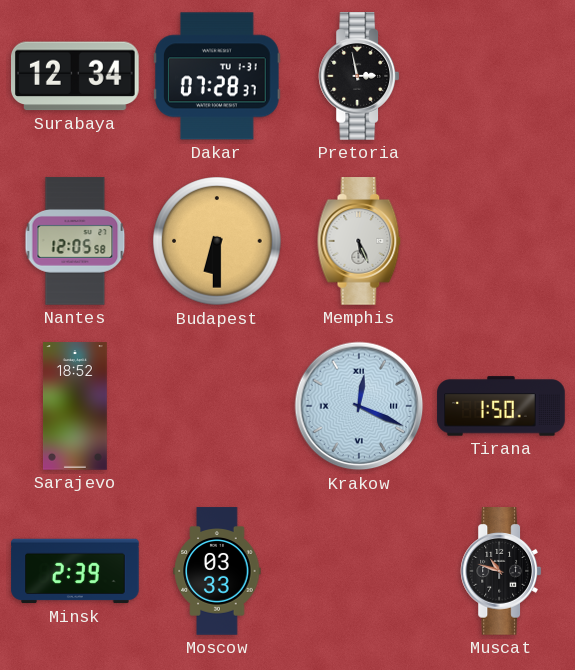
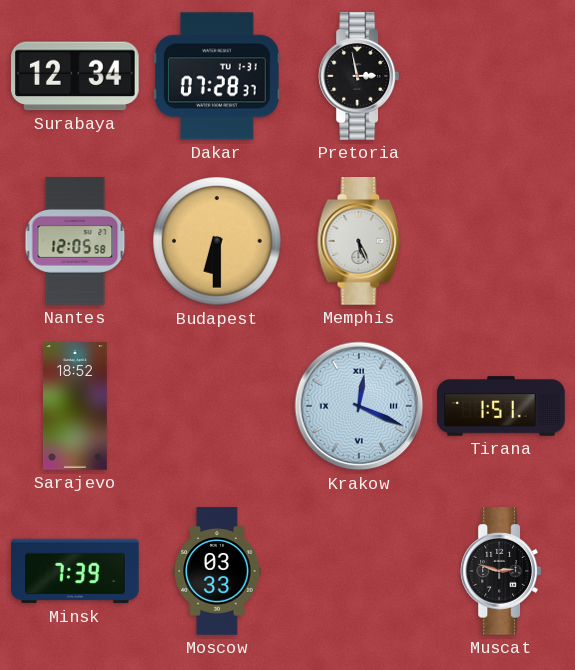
Tirana: 1:50 -> 1:51 (501, 406)
Minsk: 2:39 -> 7:39 (75, 571)
Muscat: 10:48 -> 2:48 (501, 571)
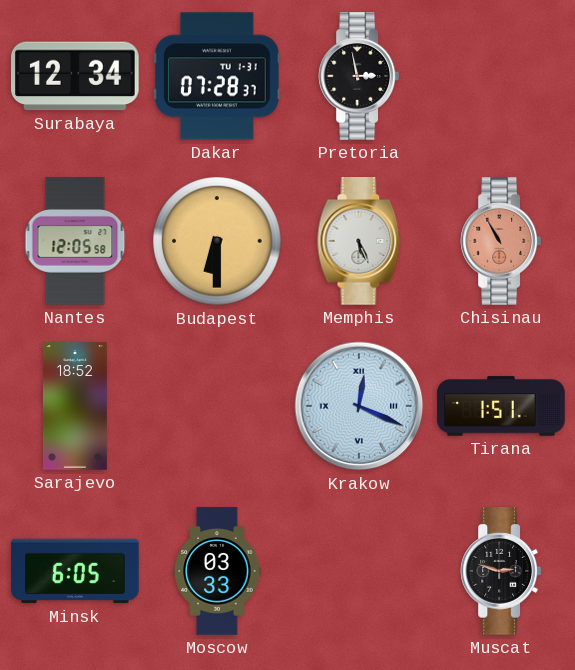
Chisinau: none -> 10:55 (501, 241)
Minsk: 7:39 -> 6:05 (75, 571)
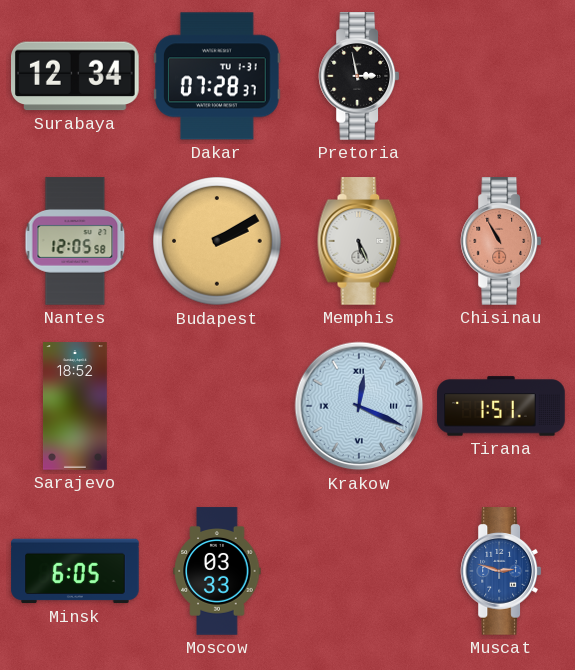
Budapest: 6:30 -> 2:10 (217, 241)
Muscat dial: black -> blue (501, 571)
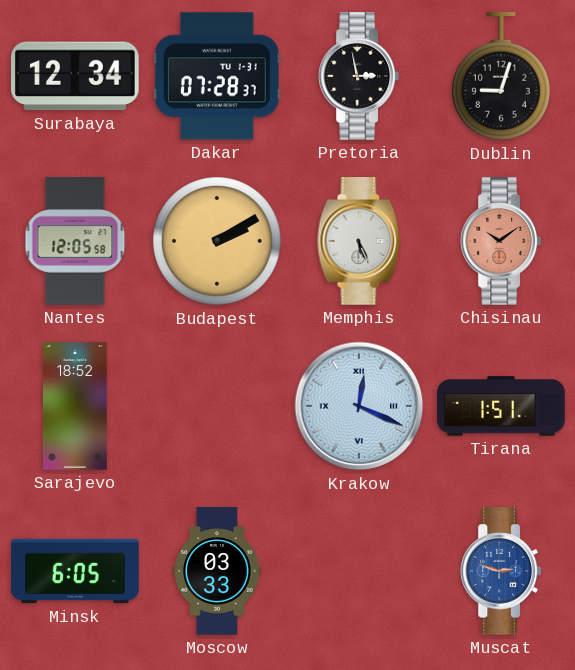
Dublin: none -> 9:03 (502, 77)
Chisinau: 10:55 -> 10:09 (501, 241)
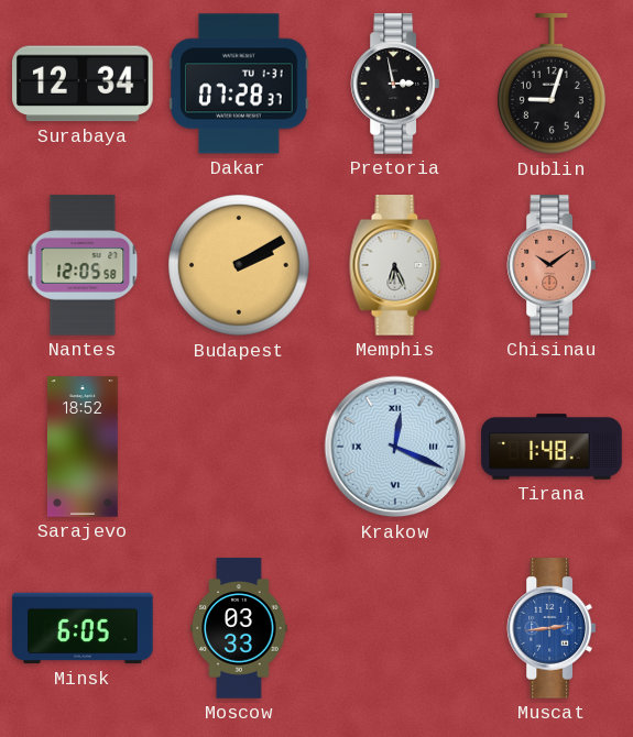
Memphis: 5:26 -> 6:26 (395, 265)
Tirana: 1:51 -> 1:48 (552, 447)
Muscat: 2:48 -> 2:44 (552, 628)
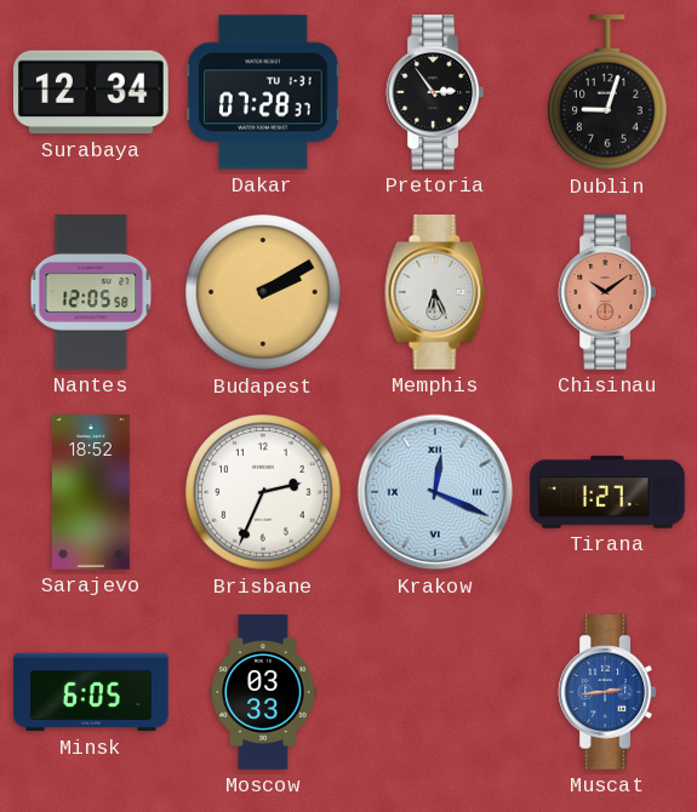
Pretoria: 2:58 -> 2:54 (435, 92)
Brisbane: none -> 2:34 (263, 492)
Tirana: 1:48 -> 1:27 (607, 492)
